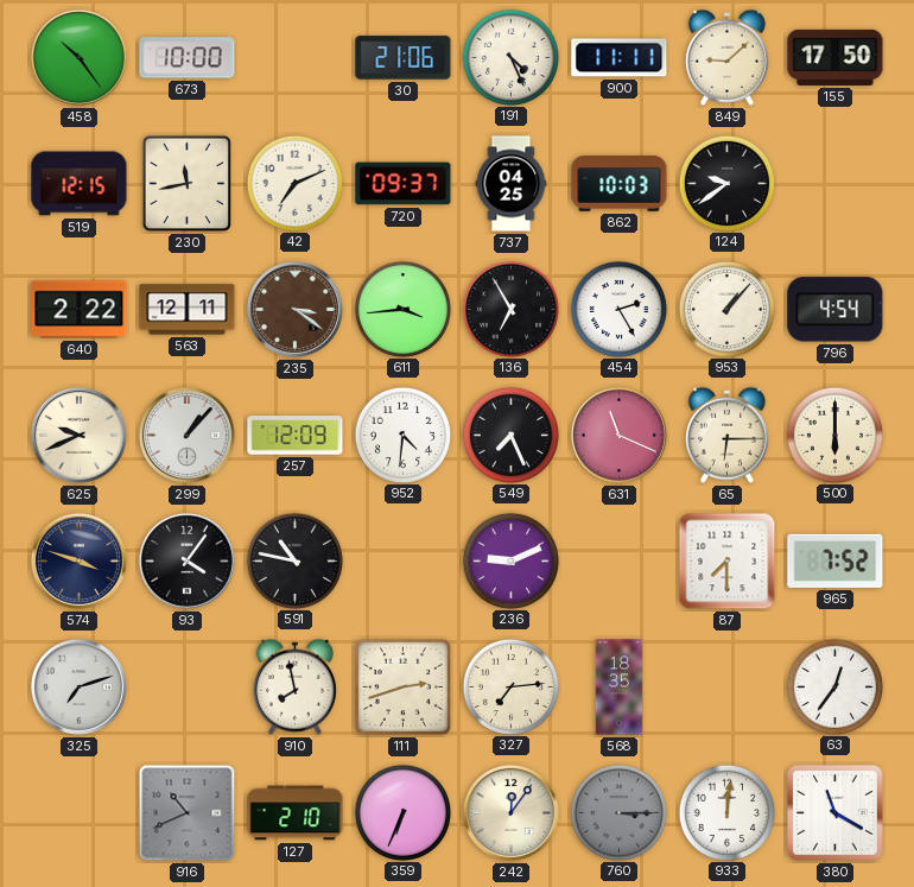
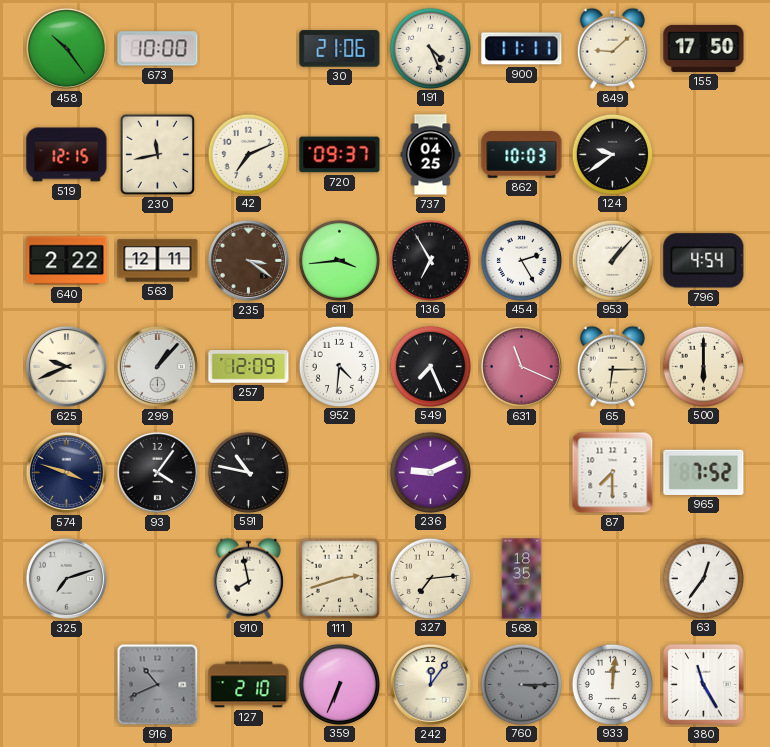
380: 11:20 -> 11:25 (704, 685)
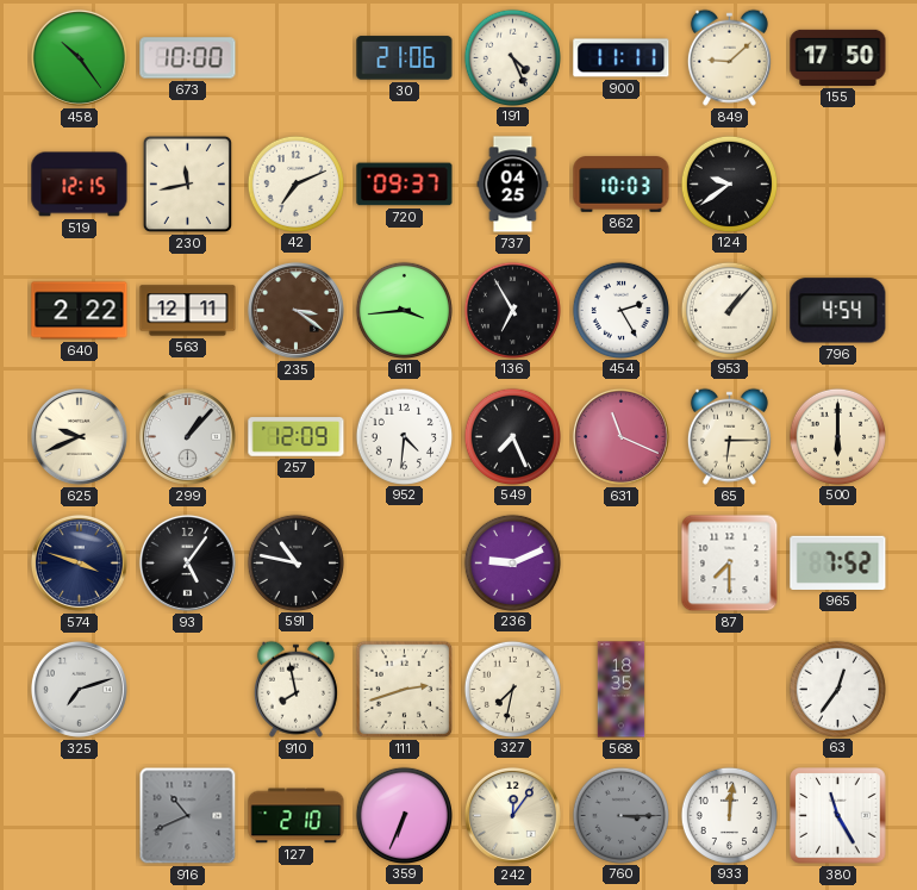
93: 4:06 -> 5:06 (187, 562)
327: 7:14 -> 7:32 (512, 689)
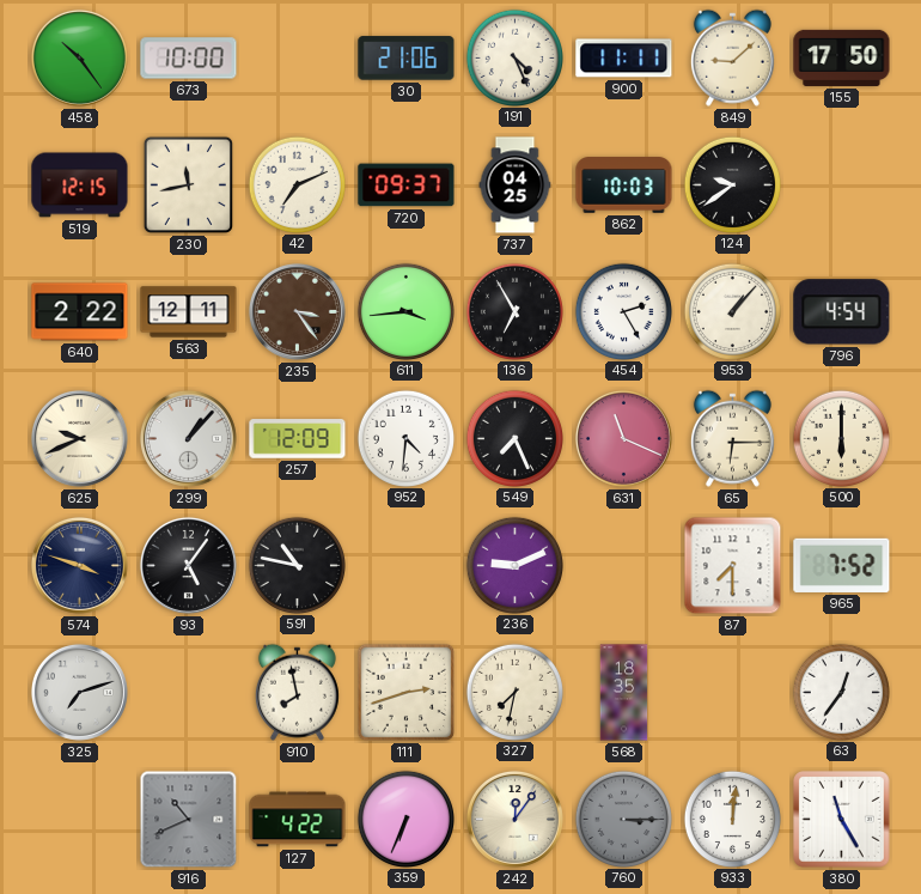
235: 3:21 -> 3:24 (297, 311)
127: 2:10 -> 4:22 (298, 820)
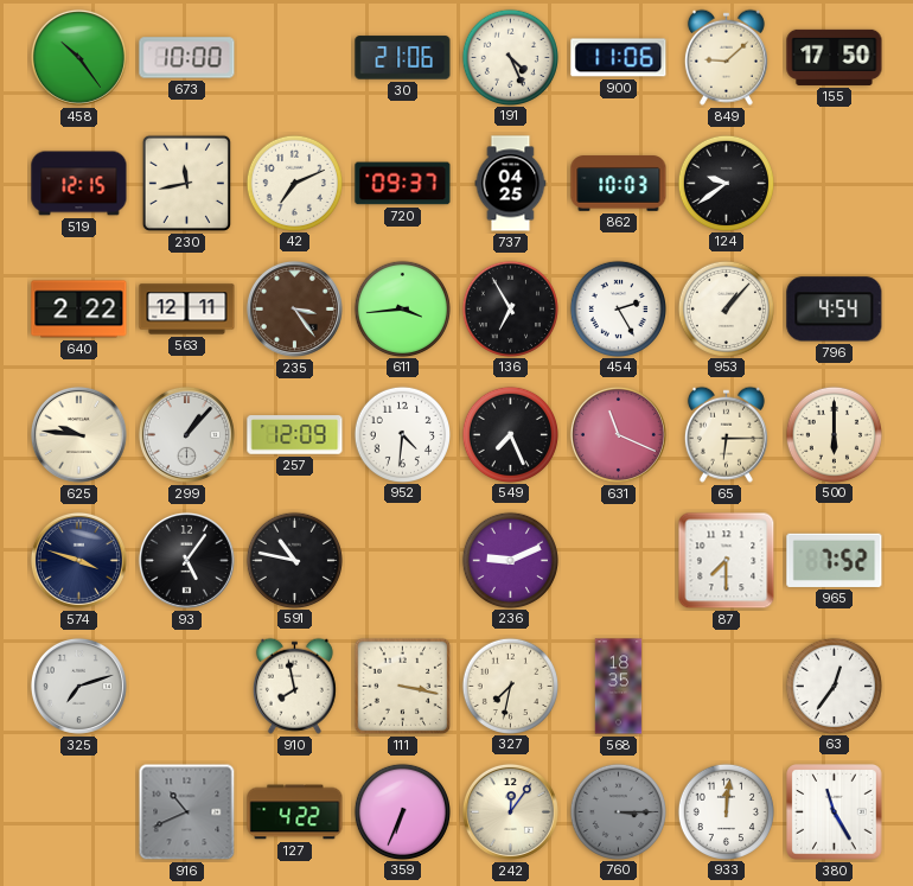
900: 11:11 -> 11:06 (619, 58)
625: 9:41 -> 9:46 (78, 434)
111: 2:42 -> 3:17 (403, 687)
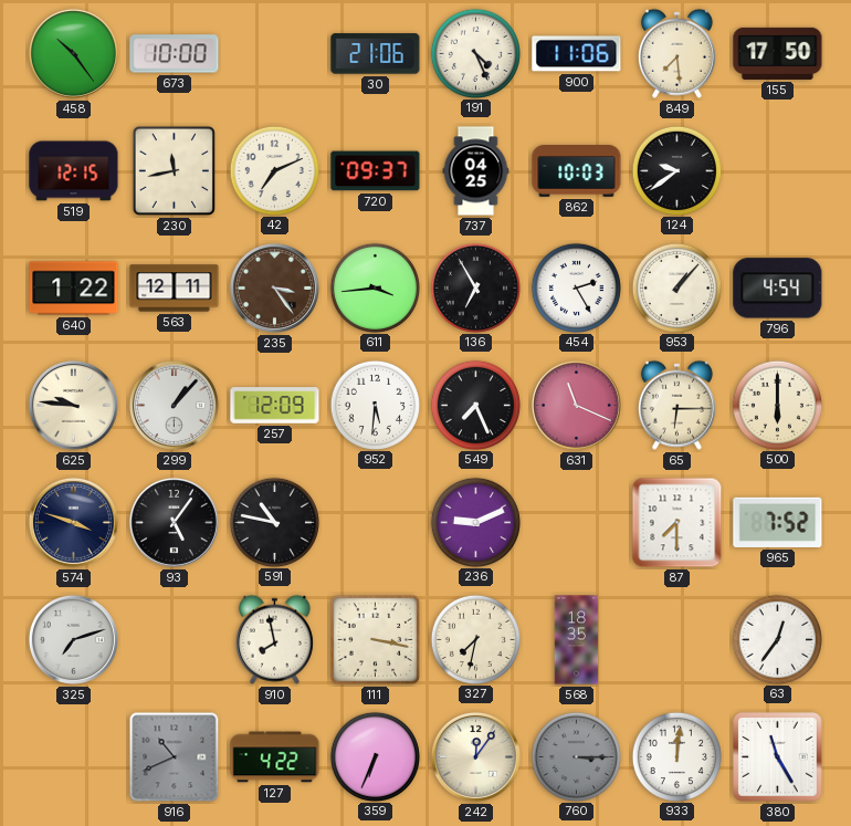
849: 9:08 -> 7:29 (676, 53)
640: 2:22 -> 1:22 (74, 289)
952: 4:31 -> 5:31 (375, 405)
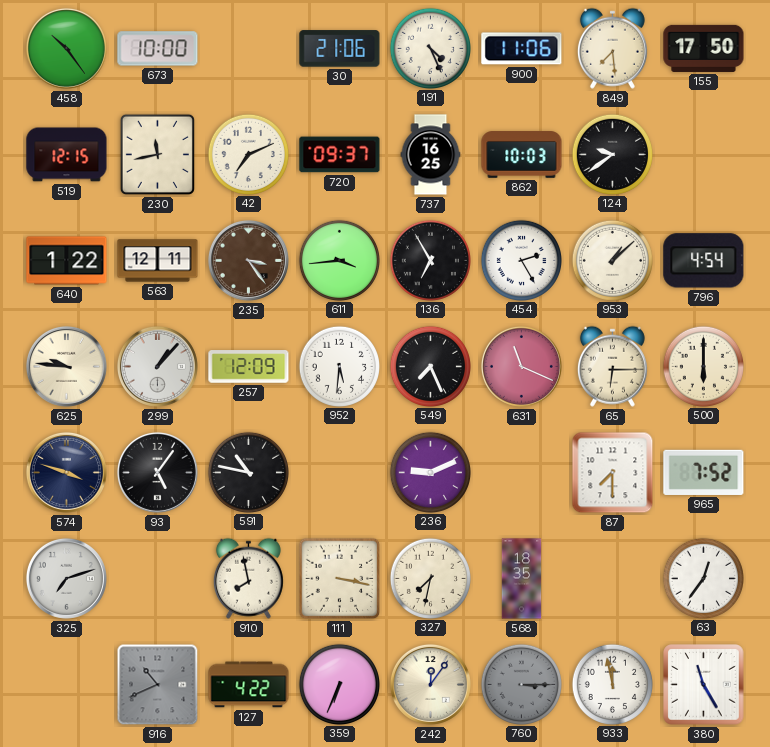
737: 04:25 -> 16:25 (431, 155)
953: 1:07 -> 1:08 (612, 260)
933: 12:01 -> 11:58 (612, 684)
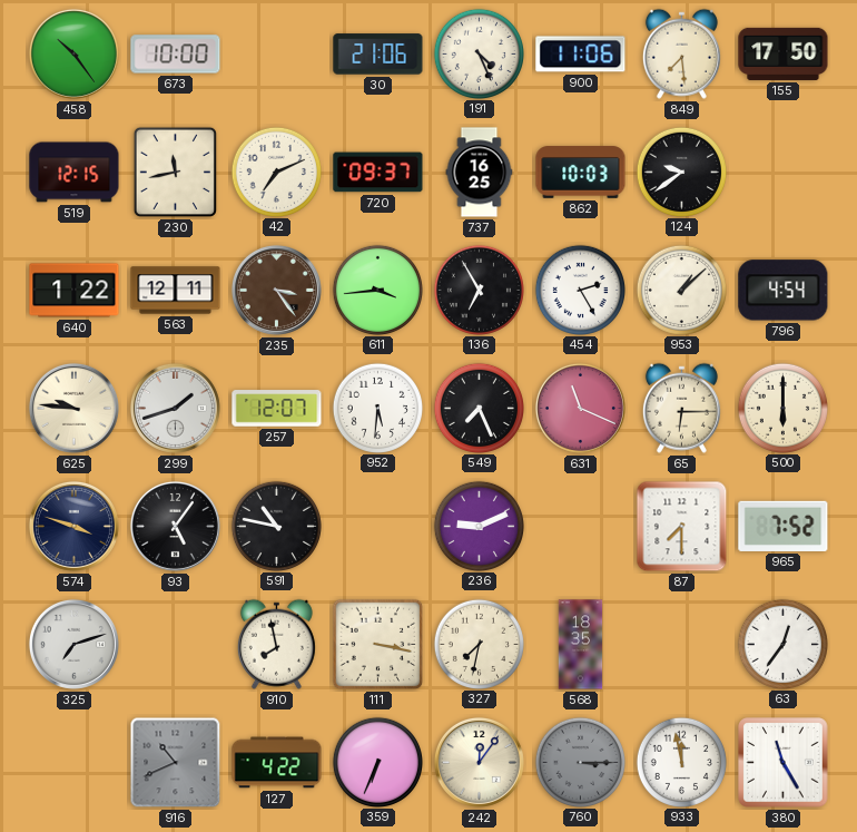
299: 1:07 -> 1:42 (175, 408)
257: 12:09 -> 12:07 (277, 409)
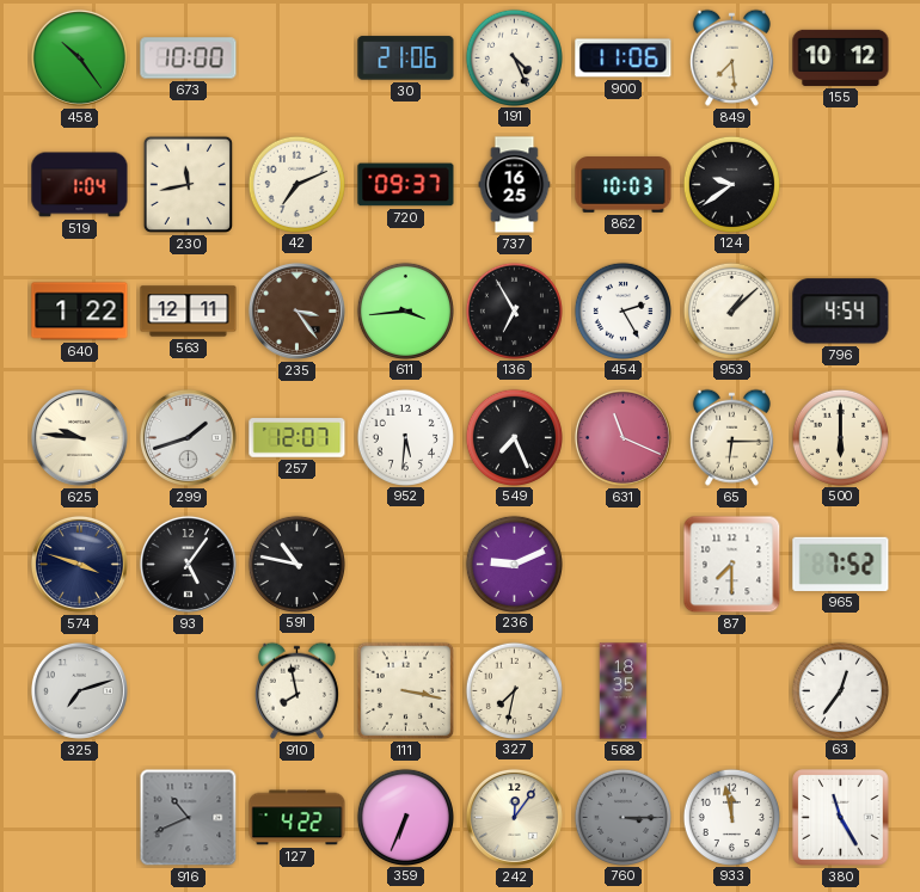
155: 17:50 -> 10:12 (841, 57)
519: 12:15 -> 1:04 (80, 185)
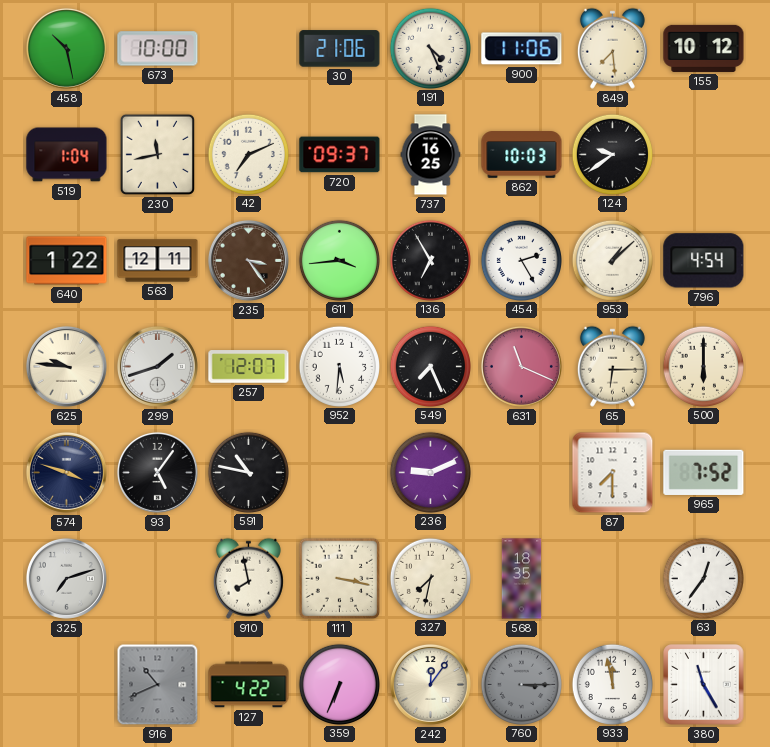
458: 10:24 -> 10:28 (66, 48)
